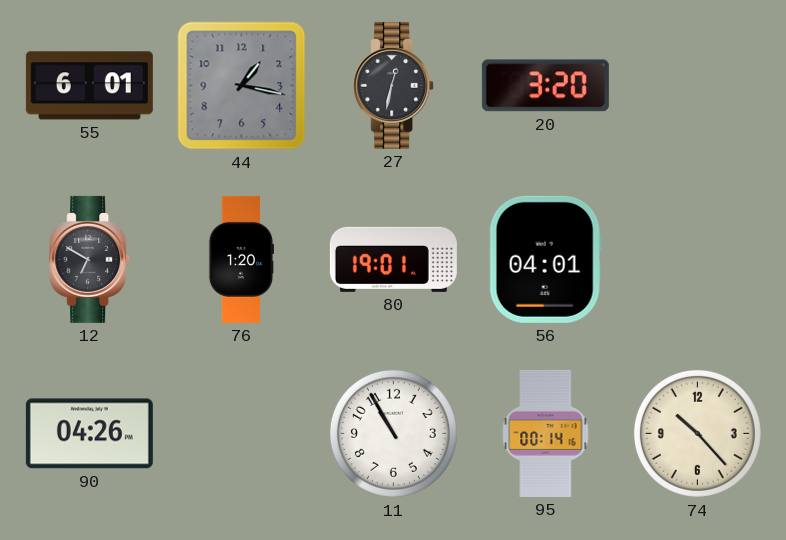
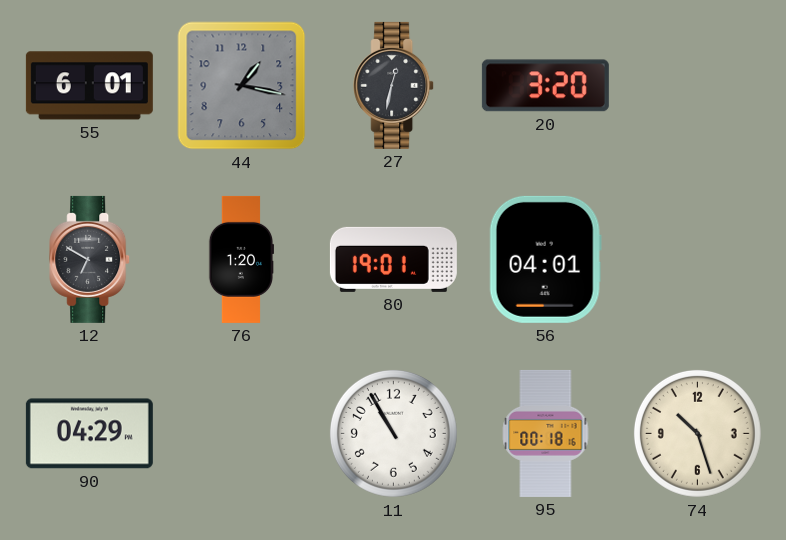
90: 04:26 -> 04:29 (89, 434)
95: 00:14 -> 00:18 (546, 433)
74: 10:23 -> 10:27 (697, 433)
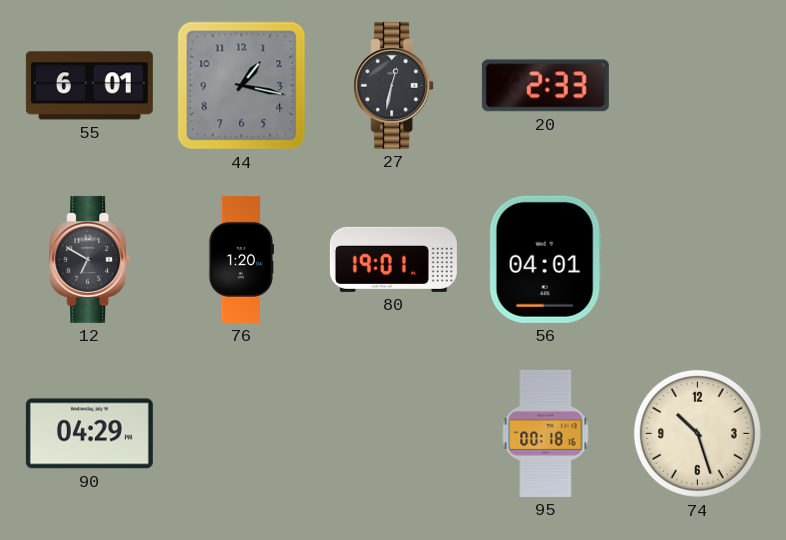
20: 3:20 -> 2:33 (545, 86)
11: 10:55 -> none (393, 433)
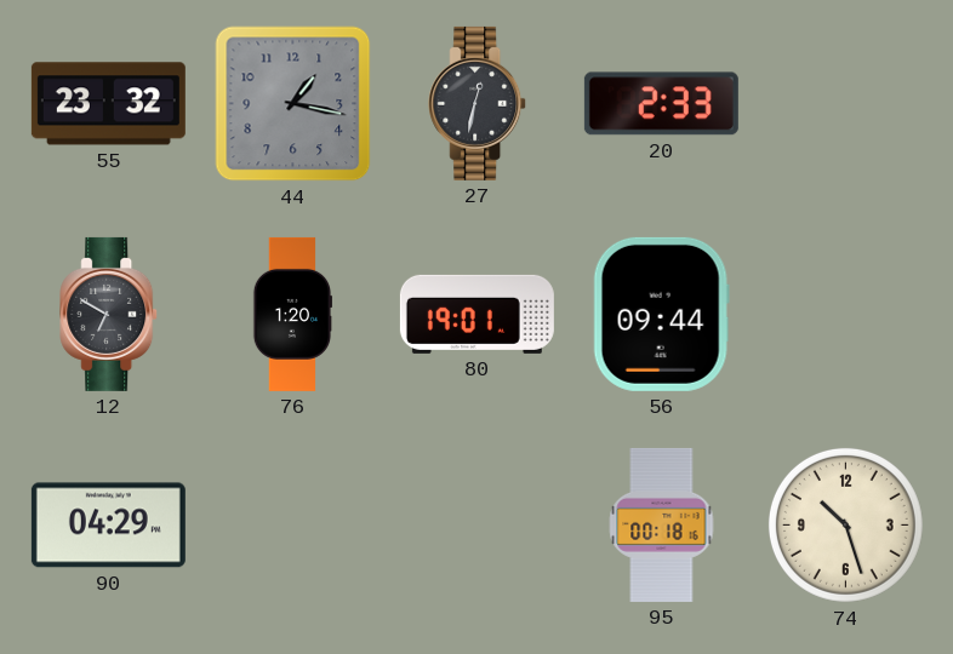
55: 6:01 -> 23:32 (108, 104)
56: 04:01 -> 09:44 (661, 314)
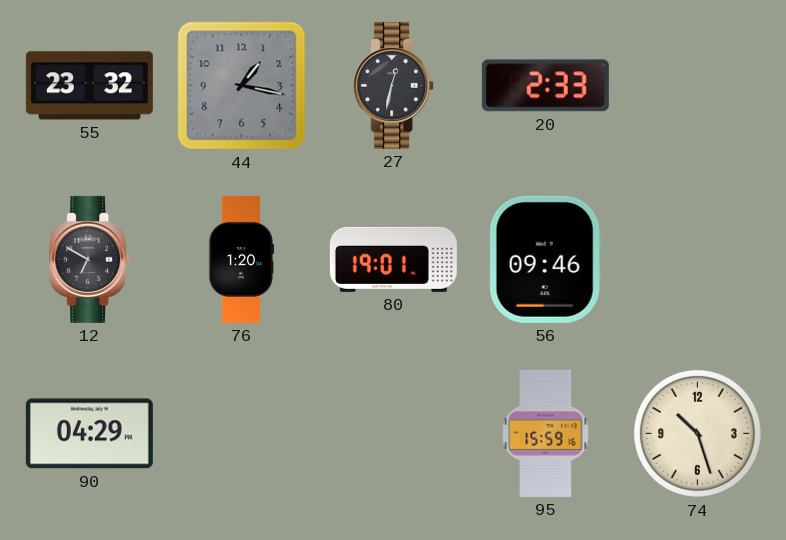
56: 09:44 -> 09:46 (545, 259)
95: 00:18 -> 15:59 (546, 433)
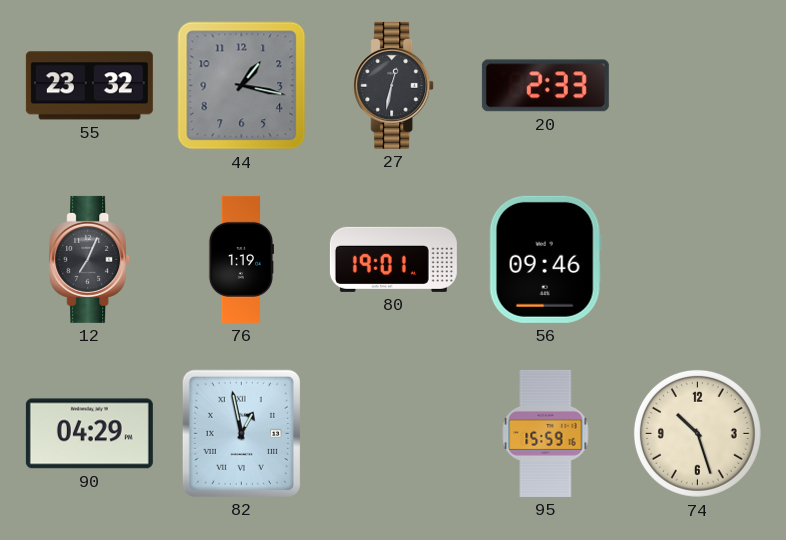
12: 6:50 -> 7:04 (90, 259)
76: 1:20 -> 1:19 (240, 259)
82: none -> 12:58 (241, 433)
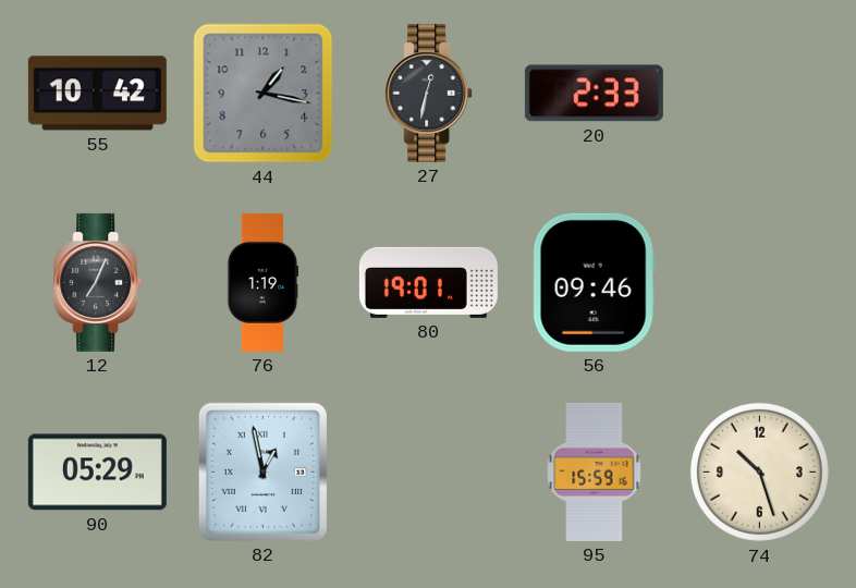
55: 23:32 -> 10:42 (97, 94)
90: 04:29 -> 05:29 (97, 473)
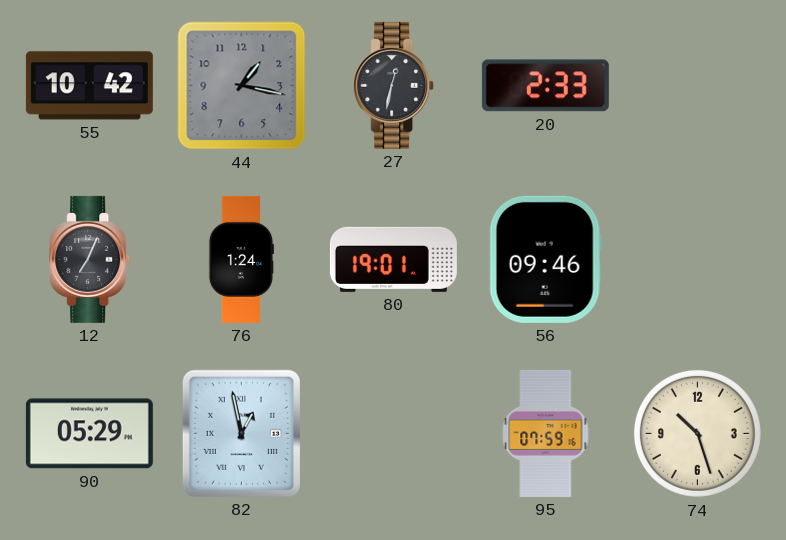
76: 1:19 -> 1:24 (240, 259)
95: 15:59 -> 07:59 (546, 433)
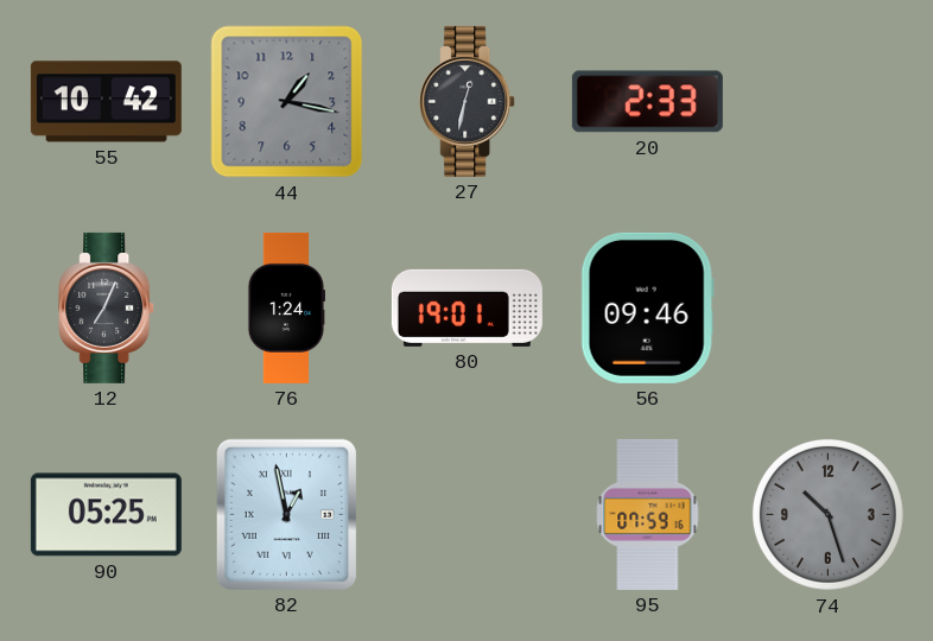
90: 05:29 -> 05:25 (106, 515)
74 dial: cream -> grey (827, 514)
